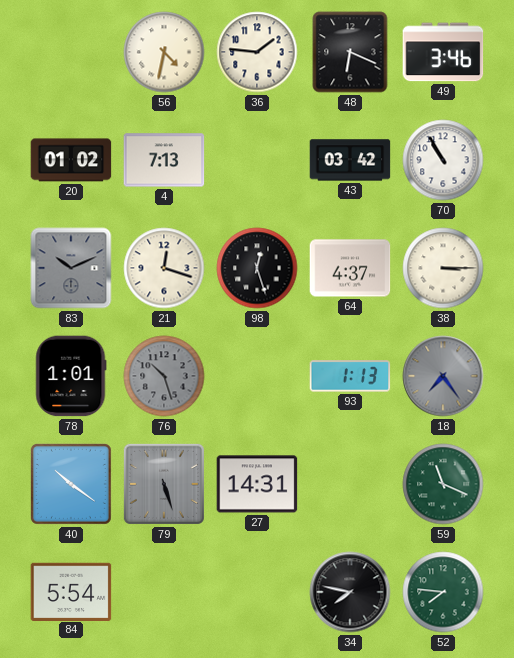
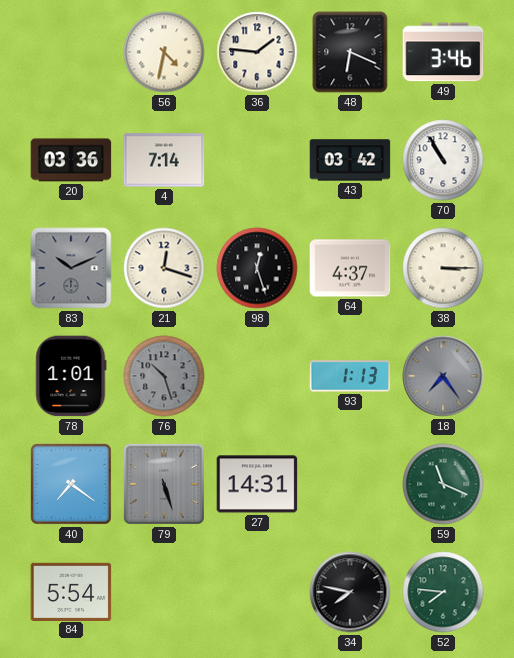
20: 01:02 -> 03:36 (71, 160)
4: 7:13 -> 7:14 (164, 160)
40: 10:21 -> 7:21 (71, 484)
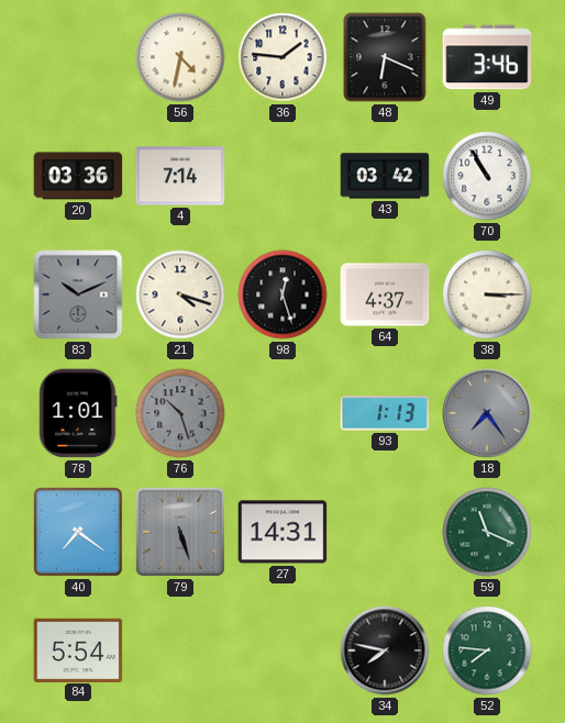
21: 12:18 -> 4:18 (180, 294)
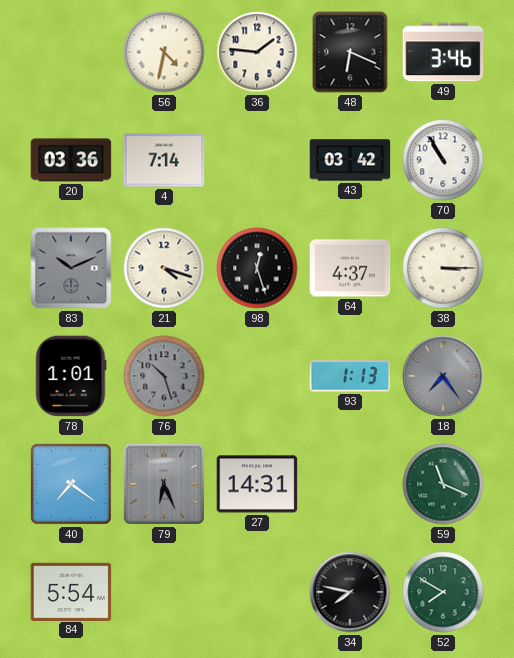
79: 5:27 -> 6:26 (164, 484)
52: 7:46 -> 7:50 (443, 592)
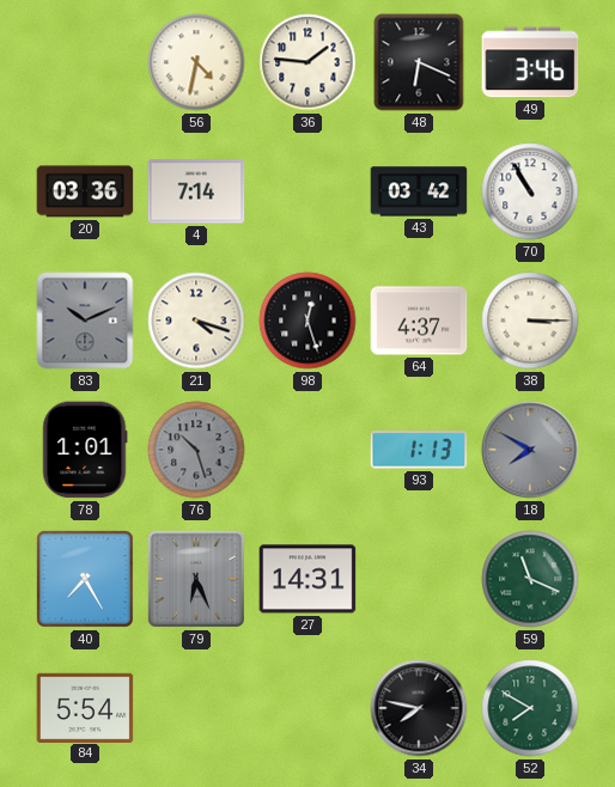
18: 7:24 -> 7:50 (530, 450)
40: 7:21 -> 7:25 (85, 579)
